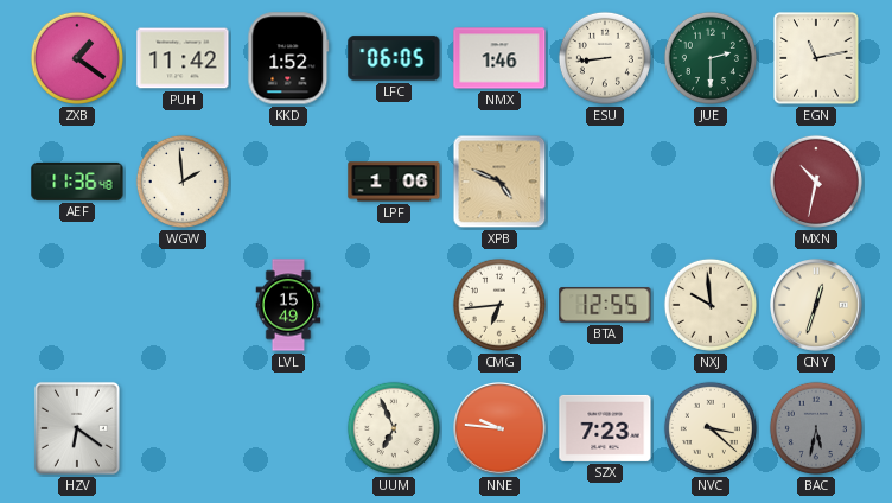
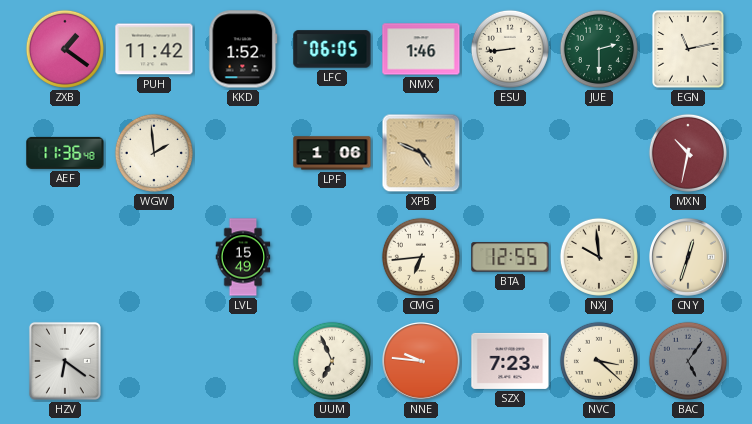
BAC: 5:32 -> 5:06 (688, 361)
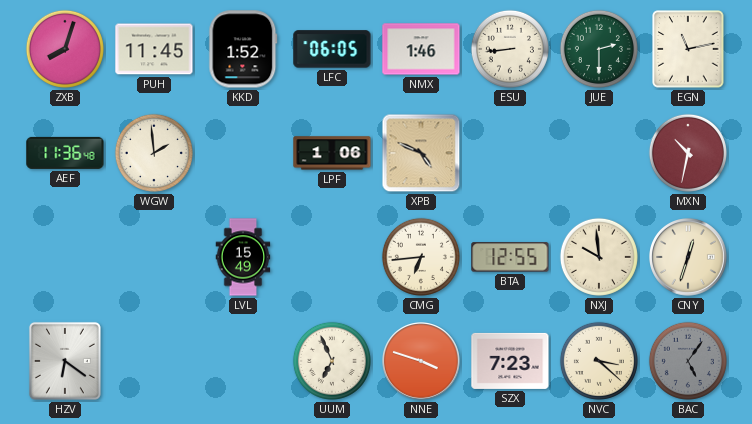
ZXB: 1:21 -> 8:03 (65, 49)
PUH: 11:42 -> 11:45 (154, 49)
NNE: 9:46 -> 3:48 (422, 362)
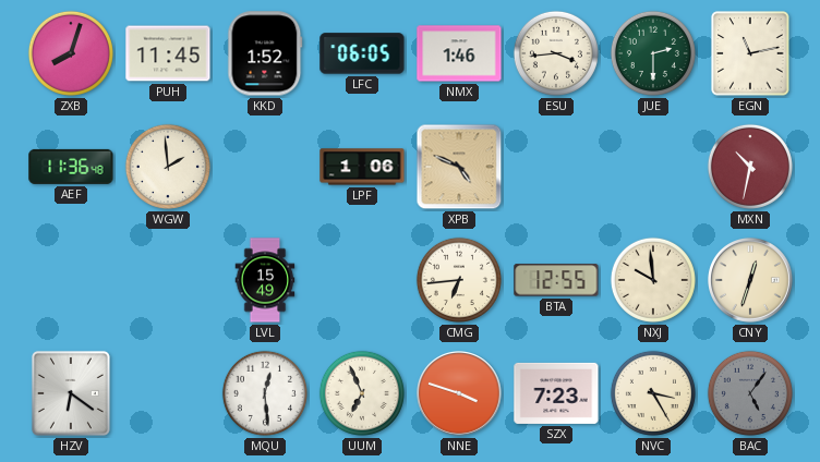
ESU: 8:44 -> 3:44 (556, 53)
MQU: none -> 12:29 (265, 393)
NVC: 3:22 -> 3:25 (653, 393)
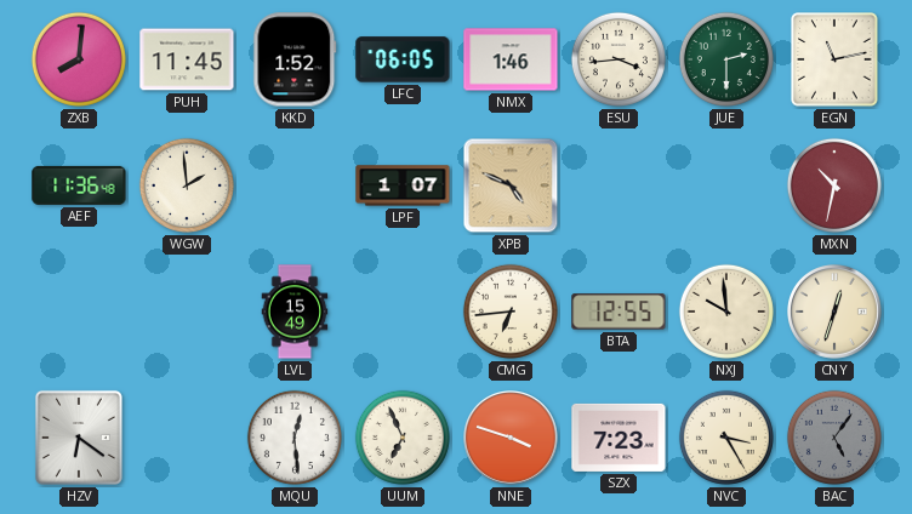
ZXB: 8:03 -> 8:01 (79, 59)
LPF: 1:06 -> 1:07 (403, 185)
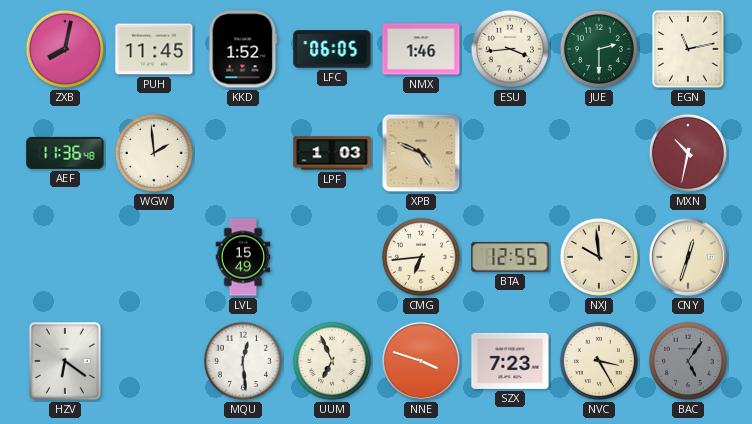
ZXB: 8:01 -> 8:02 (65, 49)
LPF: 1:07 -> 1:03 (332, 153)
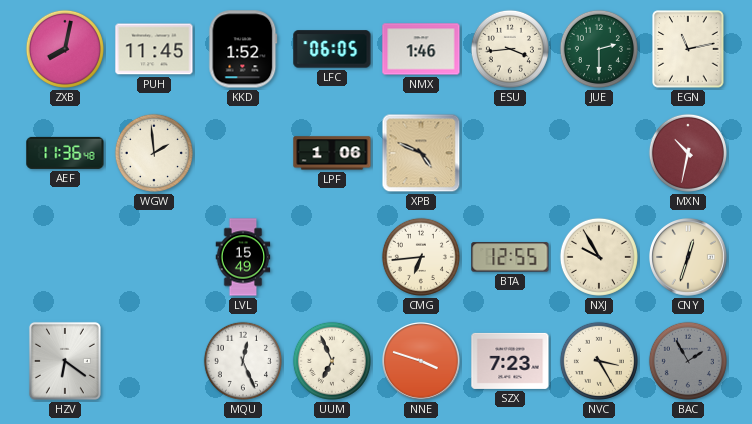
LPF: 1:03 -> 1:06 (332, 153)
NXJ: 9:59 -> 9:55 (599, 257)
MQU: 12:29 -> 12:26 (243, 361)
BAC: 5:06 -> 1:55 (688, 361)
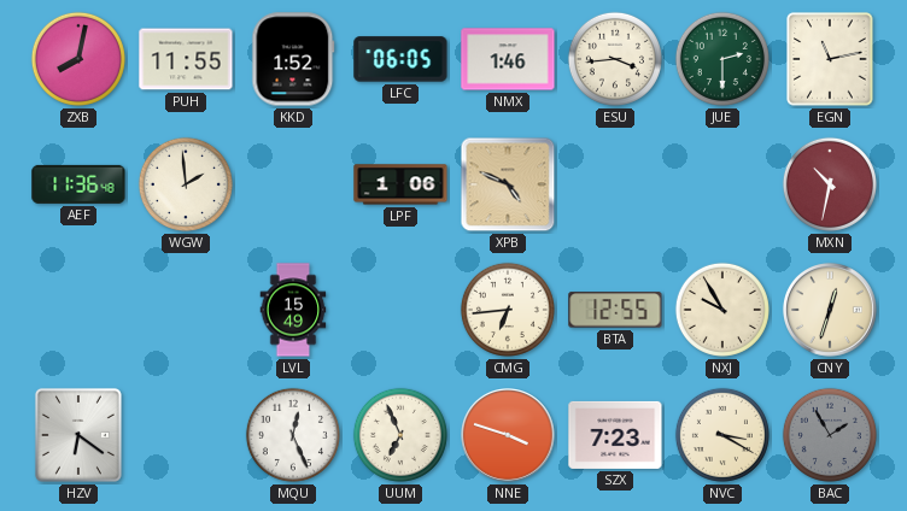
PUH: 11:45 -> 11:55 (186, 59)
NVC: 3:25 -> 3:20 (722, 435)
